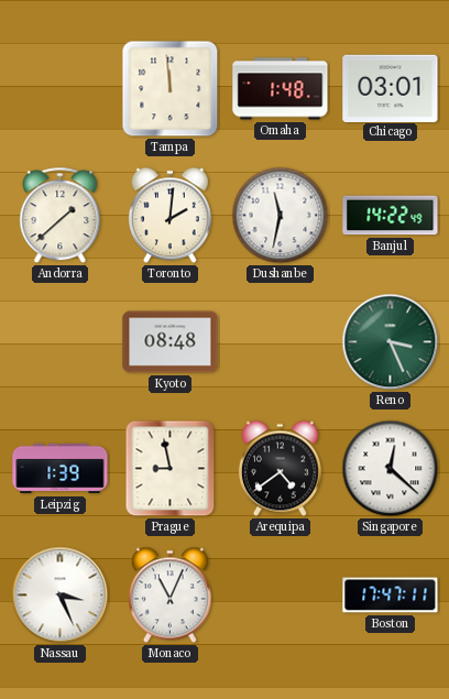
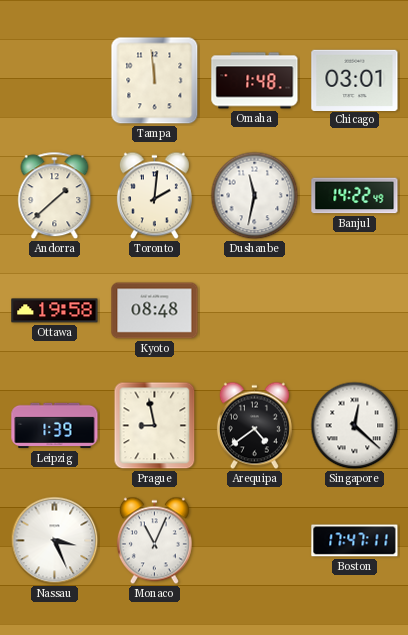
Ottawa: none -> 19:58 (55, 311)
Reno: 3:26 -> none (391, 342)
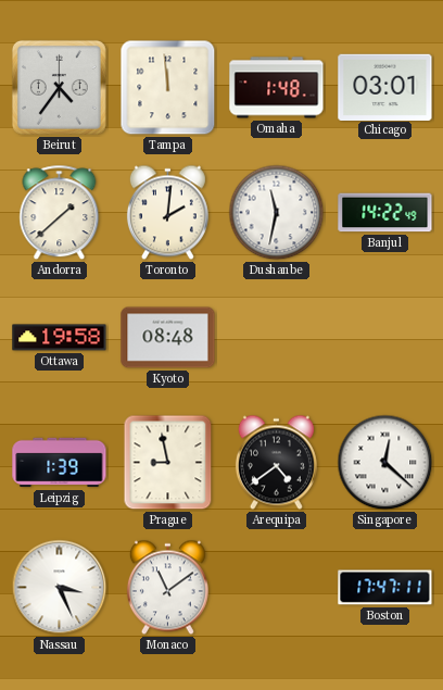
Beirut: none -> 4:36 (59, 87)
Monaco: 11:04 -> 11:09 (167, 588)
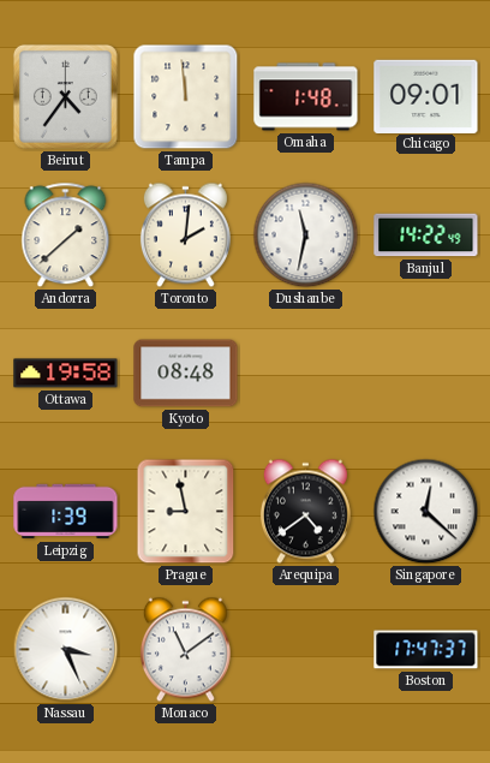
Chicago: 03:01 -> 09:01 (426, 96)
Boston: 17:47:11 -> 17:47:37 (426, 650)
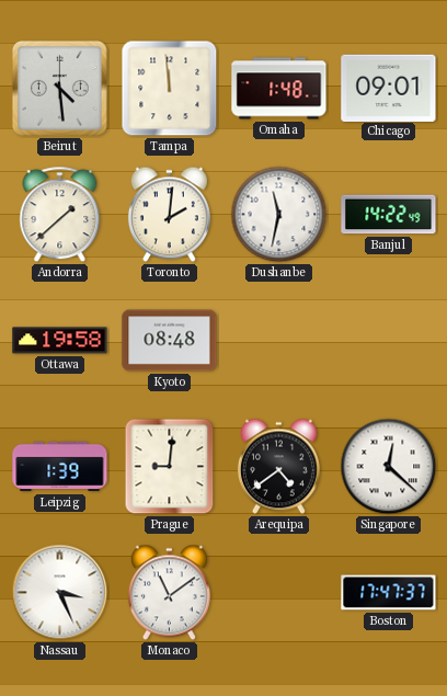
Beirut: 4:36 -> 4:29 (59, 88)
Prague: 8:58 -> 9:01 (170, 467)
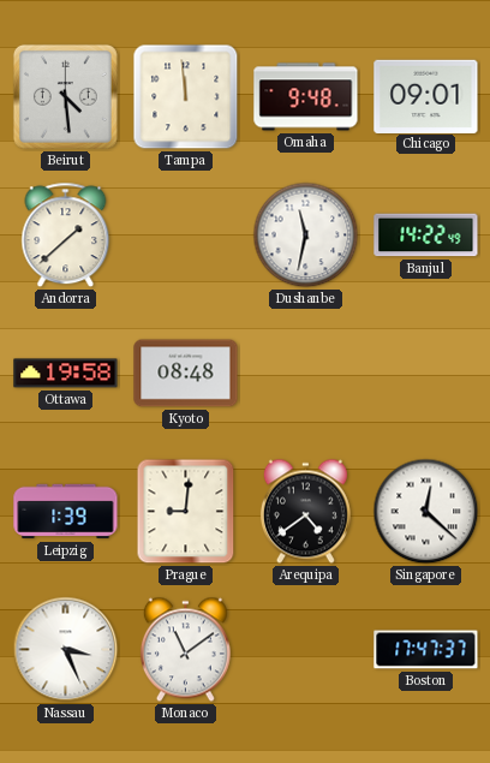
Omaha: 1:48 -> 9:48 (306, 97)
Toronto: 2:01 -> none (169, 215)
